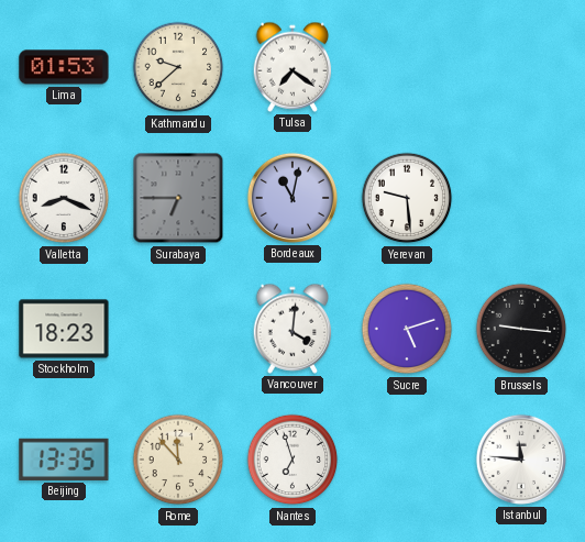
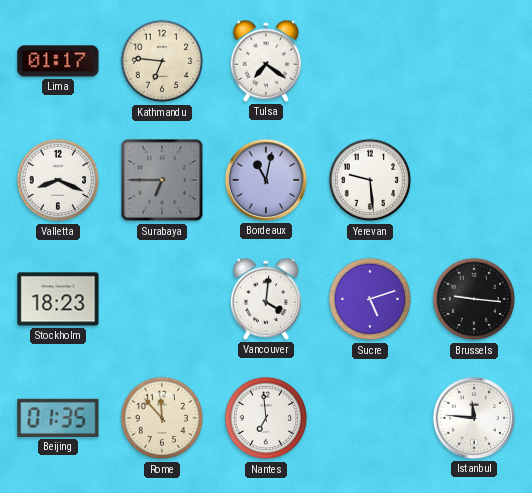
Lima: 01:53 -> 01:17 (58, 61)
Kathmandu: 9:38 -> 6:46 (162, 61)
Beijing: 13:35 -> 01:35 (58, 418)
Nantes: 6:57 -> 6:59 (266, 418)
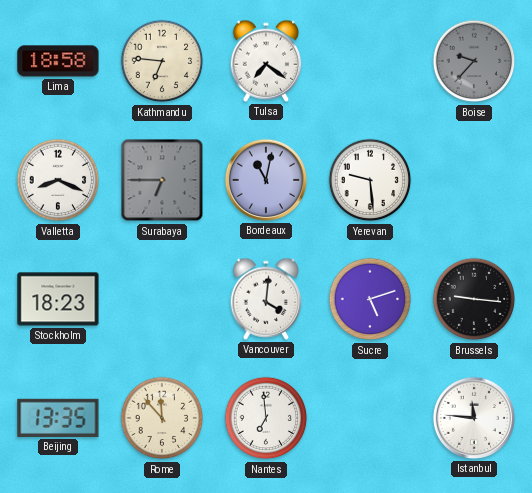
Lima: 01:17 -> 18:58 (58, 61)
Boise: none -> 9:37 (474, 61)
Beijing: 01:35 -> 13:35 (58, 418)
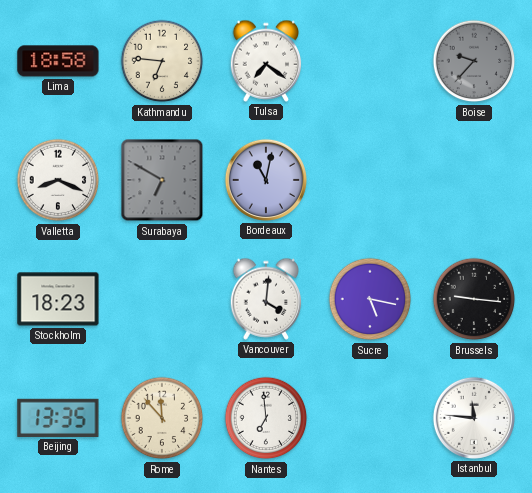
Surabaya: 6:45 -> 6:50 (162, 180)
Yerevan: 9:29 -> none (370, 180)
Sucre: 5:12 -> 5:17 (370, 299)
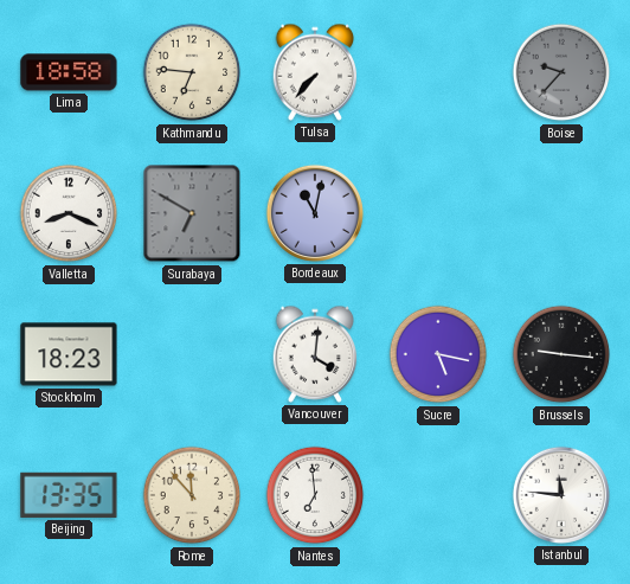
Tulsa: 7:21 -> 7:37 (315, 72)
